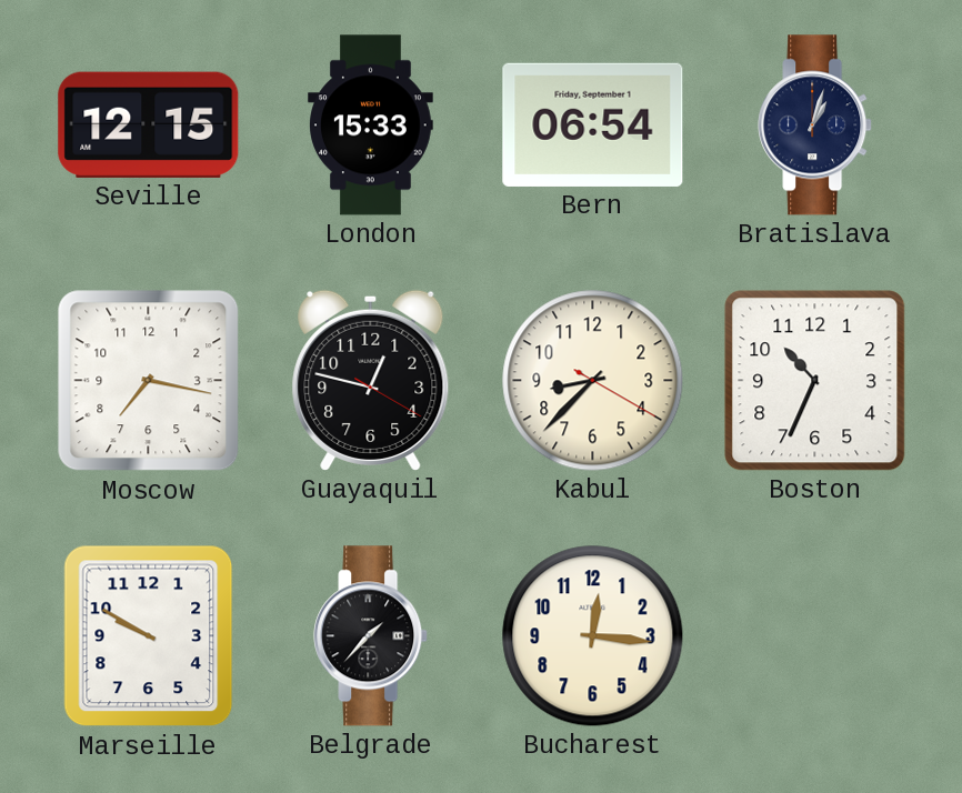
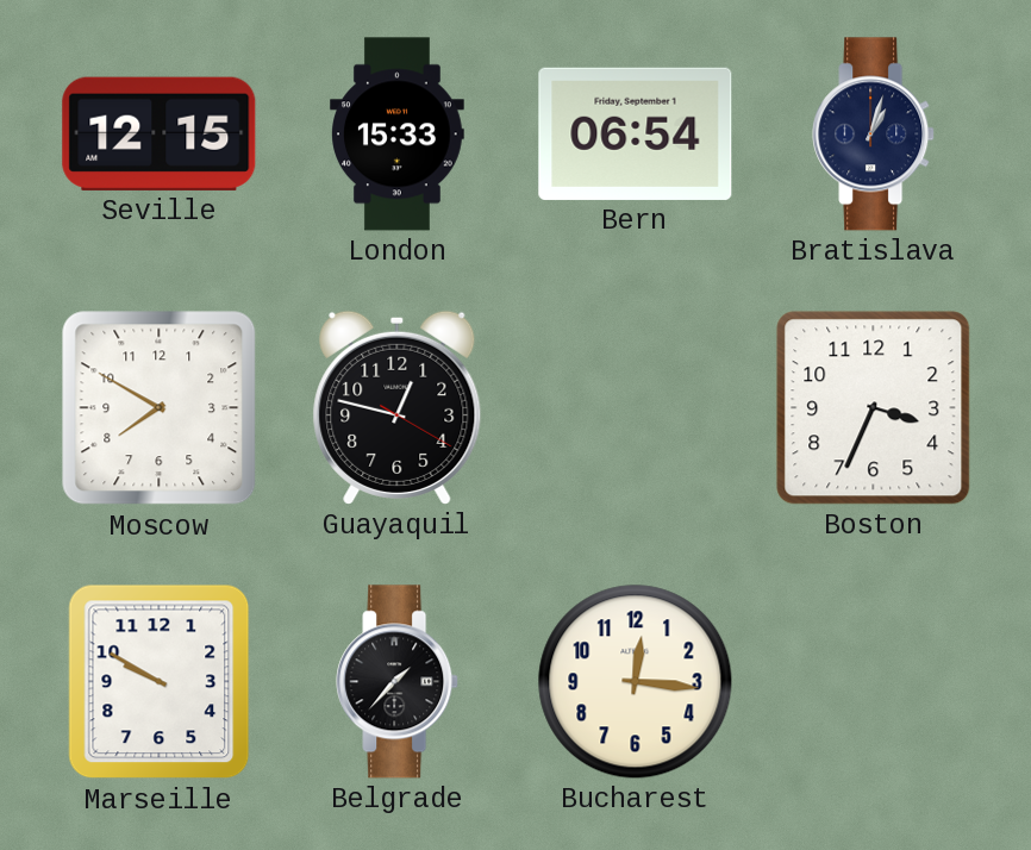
Moscow: 7:17 -> 7:50 (160, 408)
Kabul: 8:37 -> none (593, 381)
Boston: 10:34 -> 3:34 (874, 408)
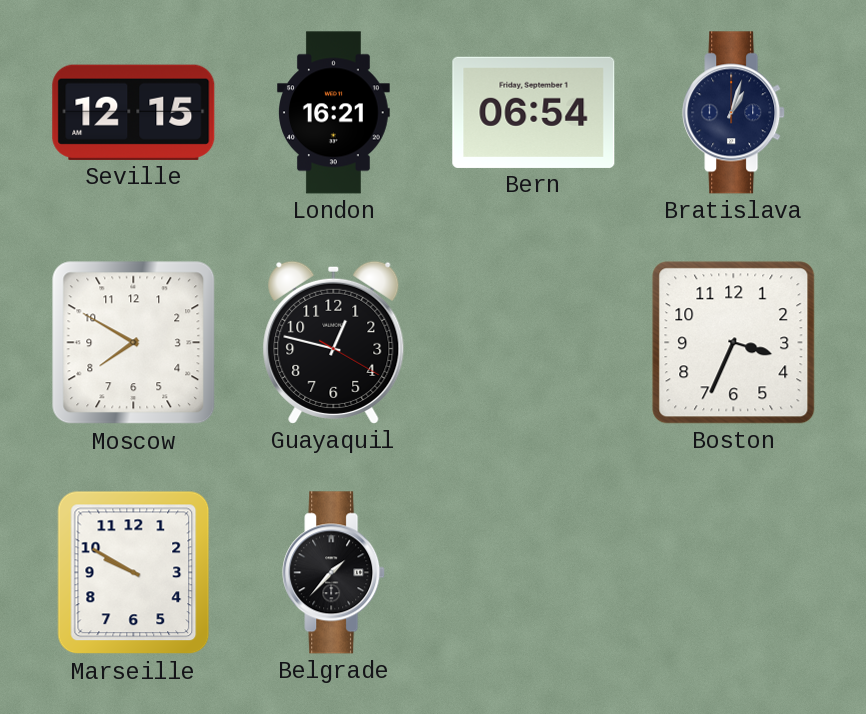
London: 15:33 -> 16:21 (334, 113)
Bucharest: 12:16 -> none (636, 682)
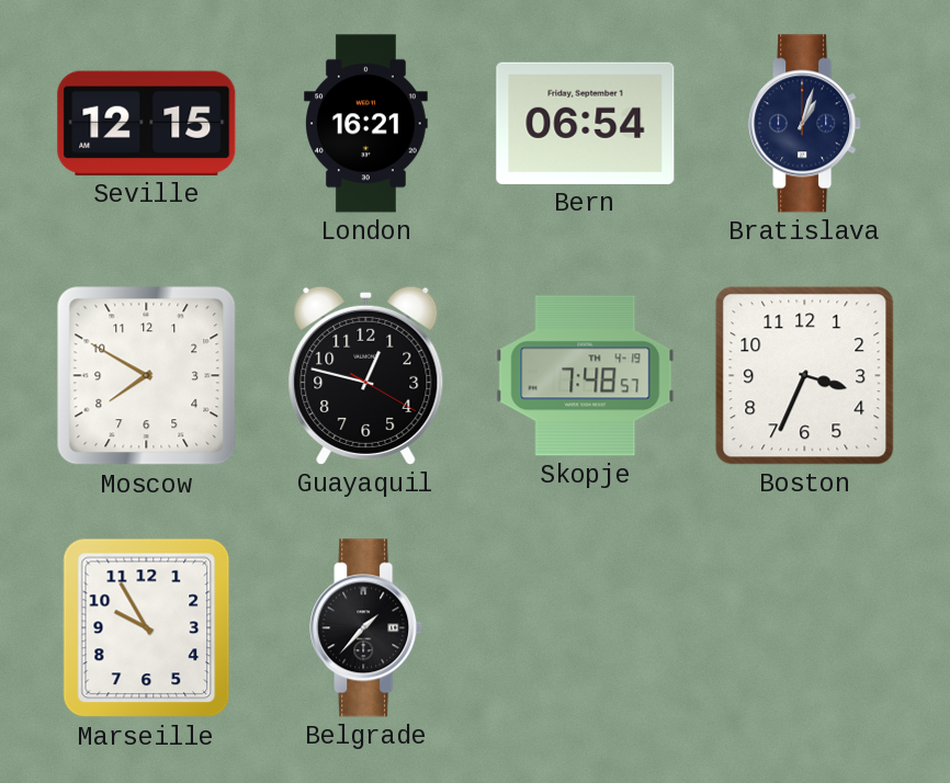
Skopje: none -> 7:48 (586, 376)
Marseille: 9:50 -> 9:55 (147, 628)
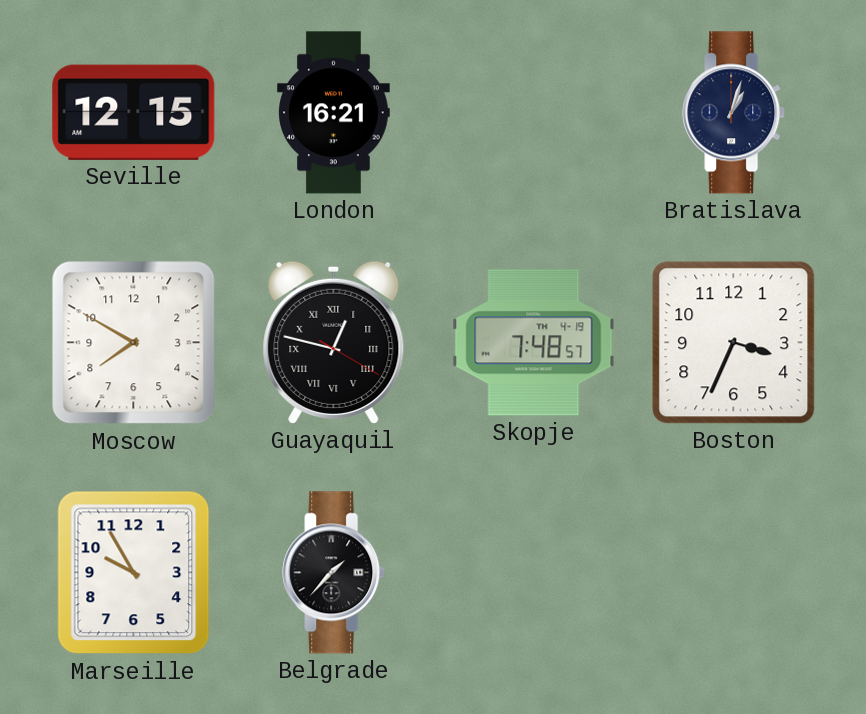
Bern: 06:54 -> none (586, 123)
Guayaquil numerals: Arabic -> Roman (334, 342)
